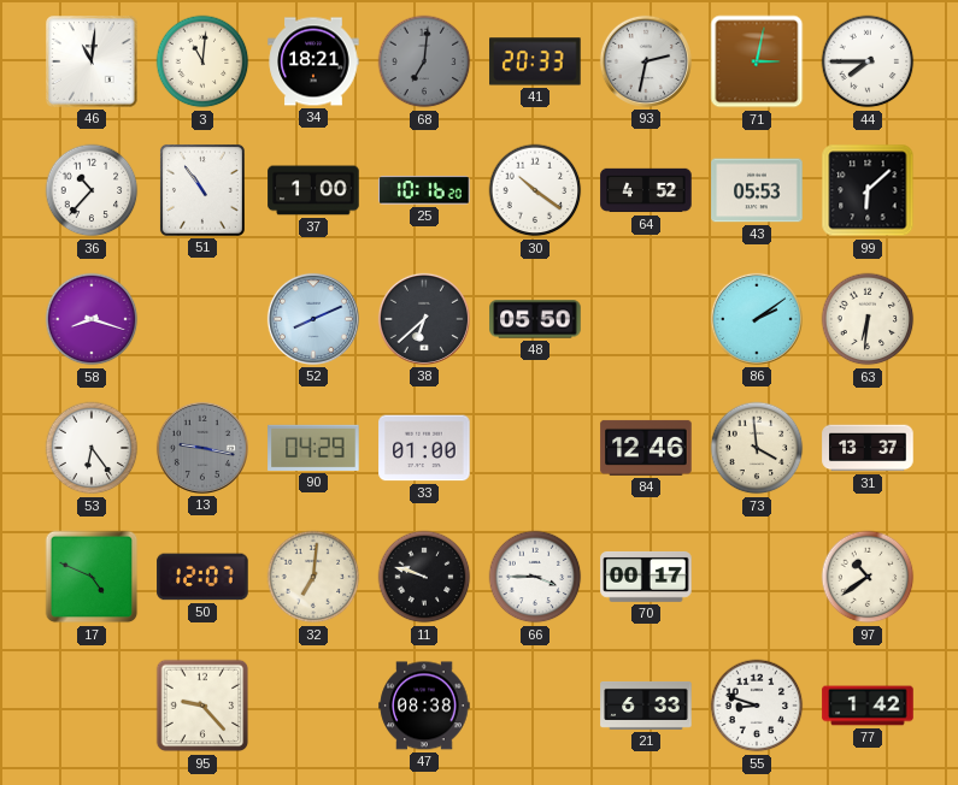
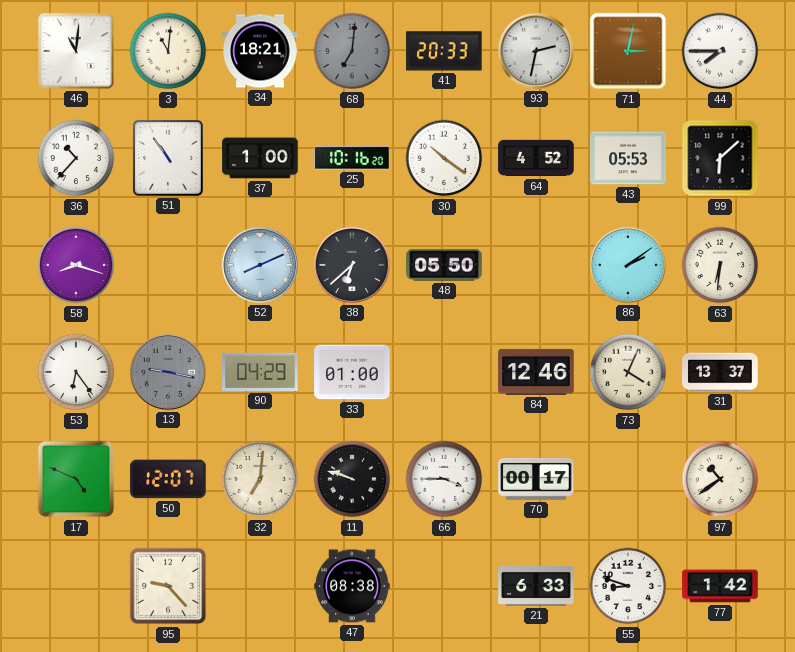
73: 3:59 -> 4:04 (628, 372)
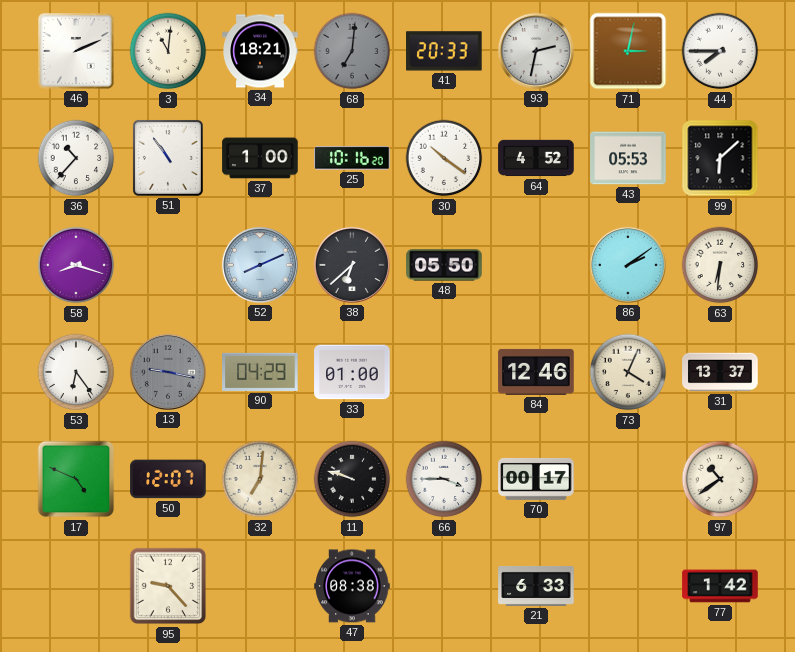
46: 11:01 -> 2:11 (76, 51)
55: 8:48 -> none (628, 586)
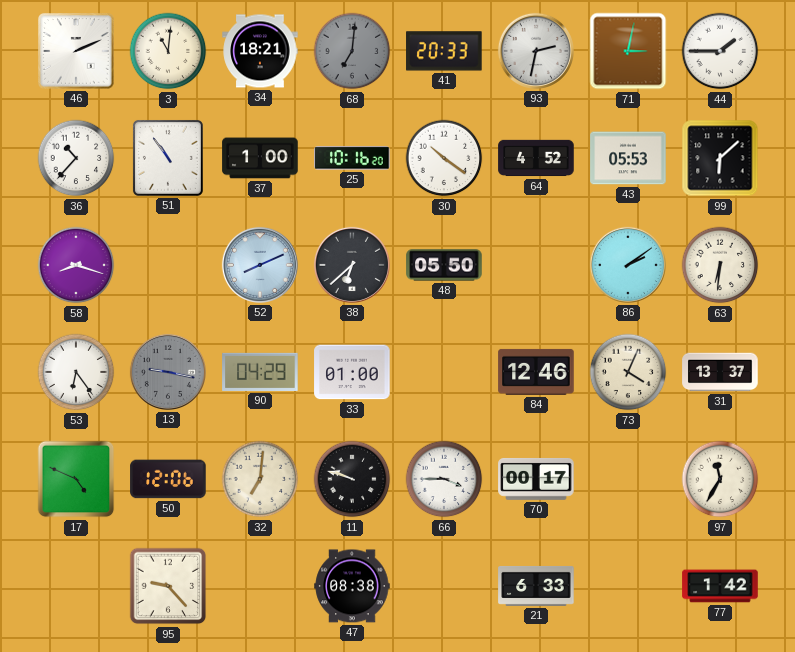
44: 7:45 -> 1:45 (720, 51)
50: 12:07 -> 12:06 (168, 479)
97: 10:39 -> 11:35 (720, 479)
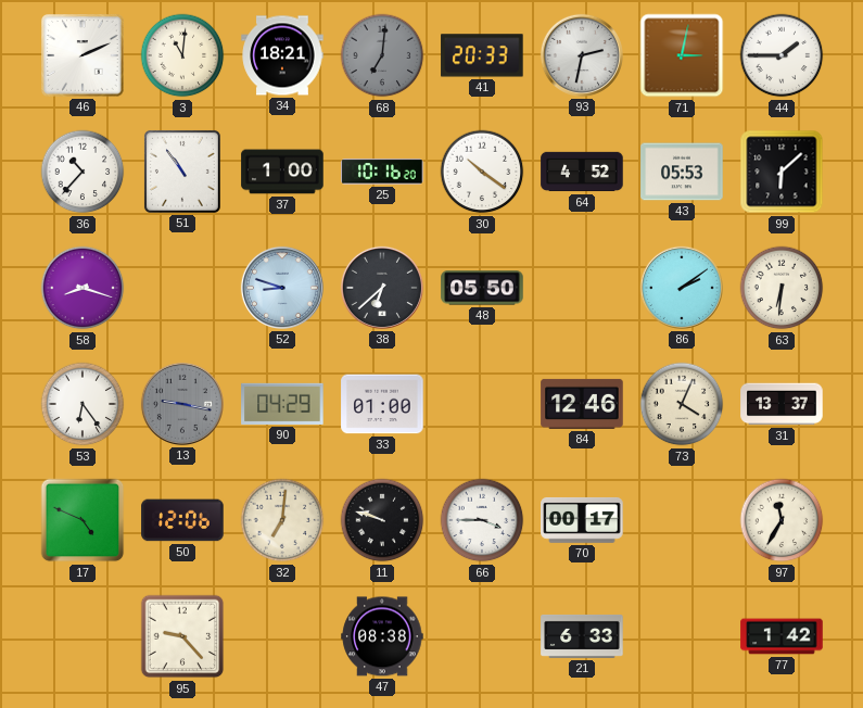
52: 8:11 -> 8:48 (282, 288)
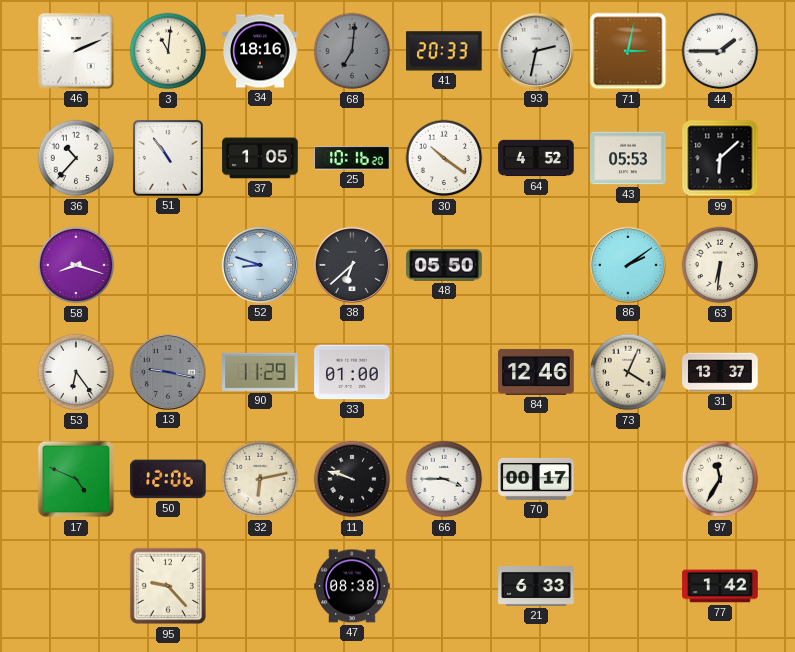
34: 18:21 -> 18:16 (260, 51)
37: 1:00 -> 1:05 (260, 158)
90: 04:29 -> 11:29 (260, 372)
32: 7:01 -> 6:13 (260, 479)
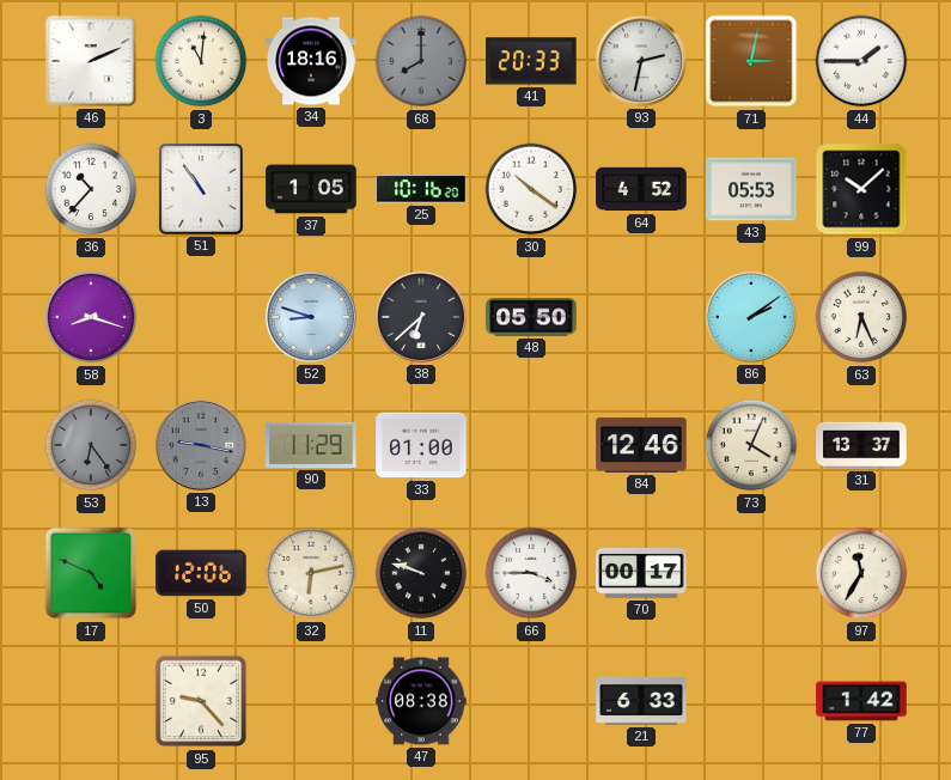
68: 7:01 -> 8:00 (421, 61)
99: 6:08 -> 10:08 (861, 189)
63: 6:31 -> 6:26 (861, 317)
53 dial: white -> grey (91, 445)
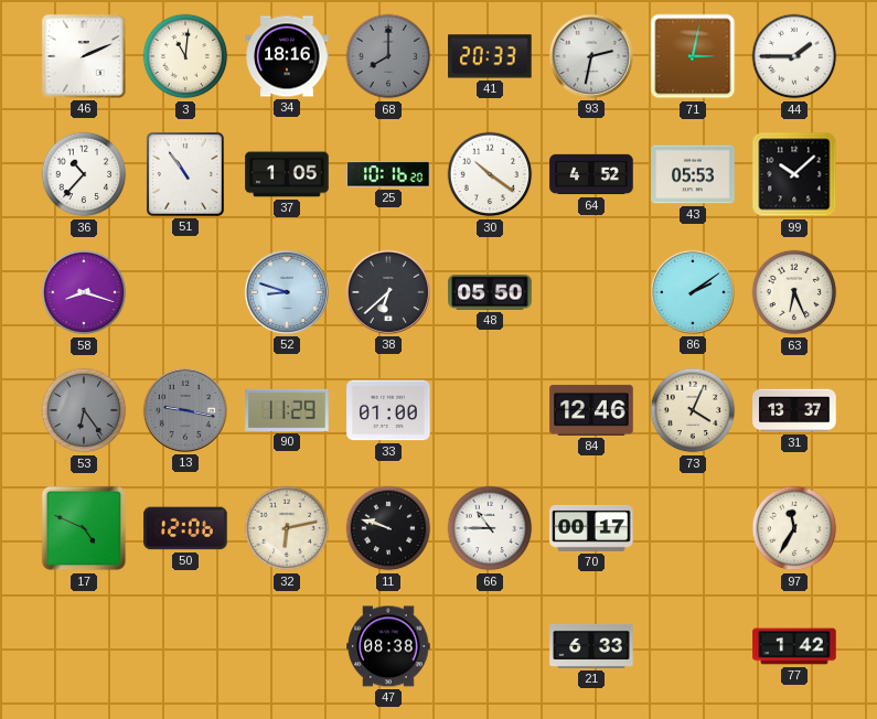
66: 3:45 -> 10:45 (490, 528)
95: 9:23 -> none (201, 701)
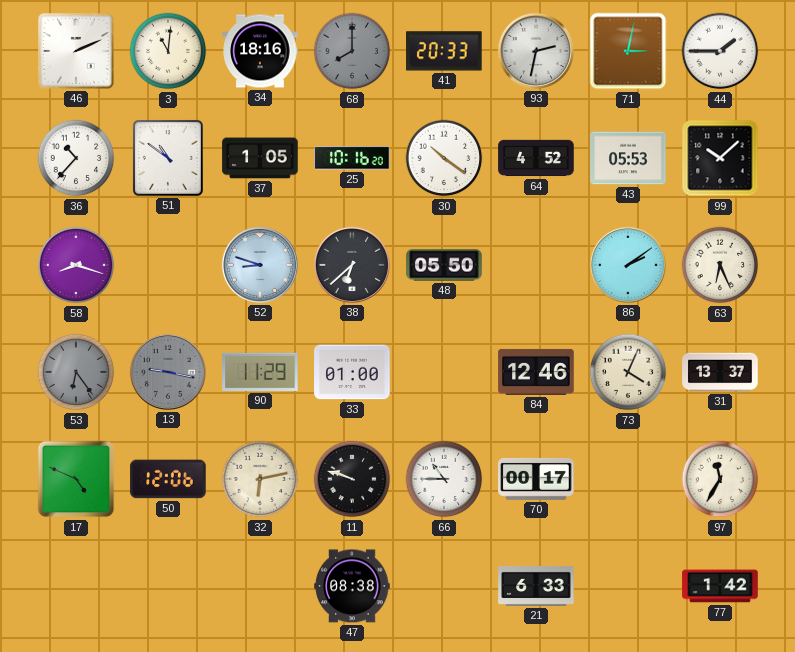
51: 10:54 -> 10:51 (168, 158)
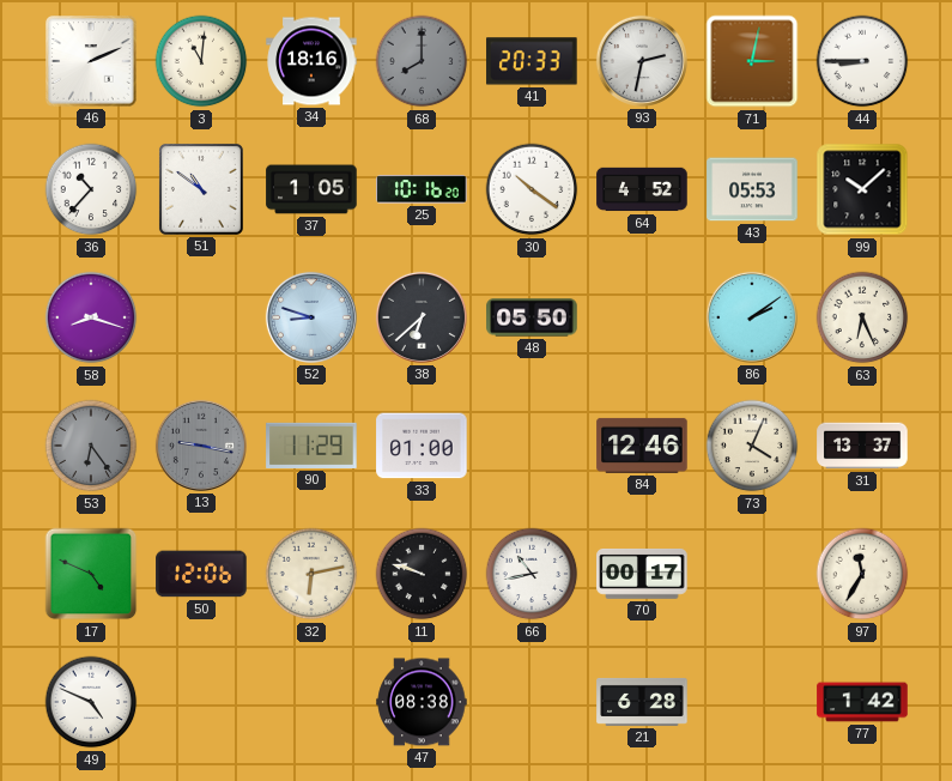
44: 1:45 -> 8:45 (862, 61)
66: 10:45 -> 10:43 (532, 574)
49: none -> 4:49 (91, 702)
21: 6:33 -> 6:28 (642, 702)
